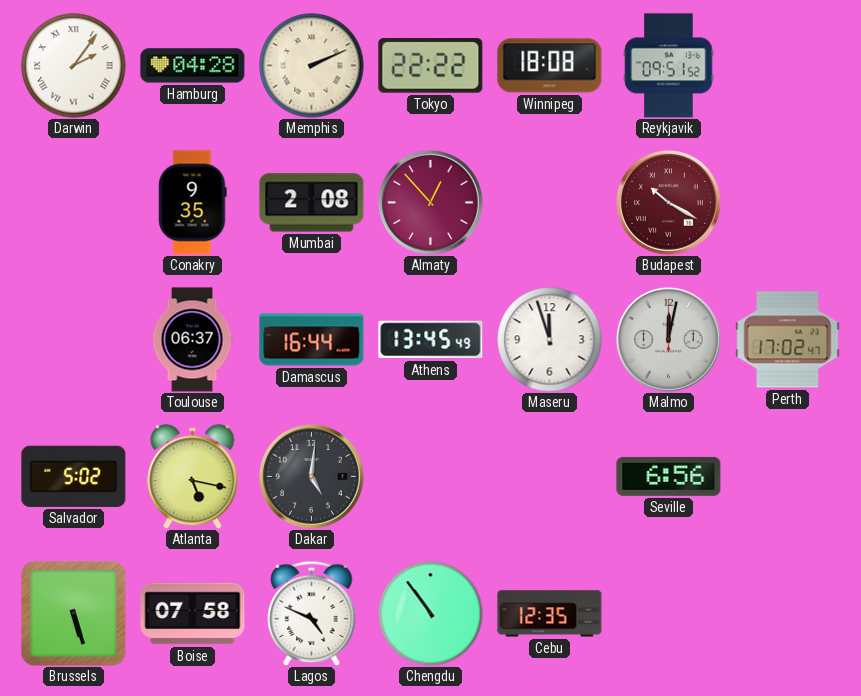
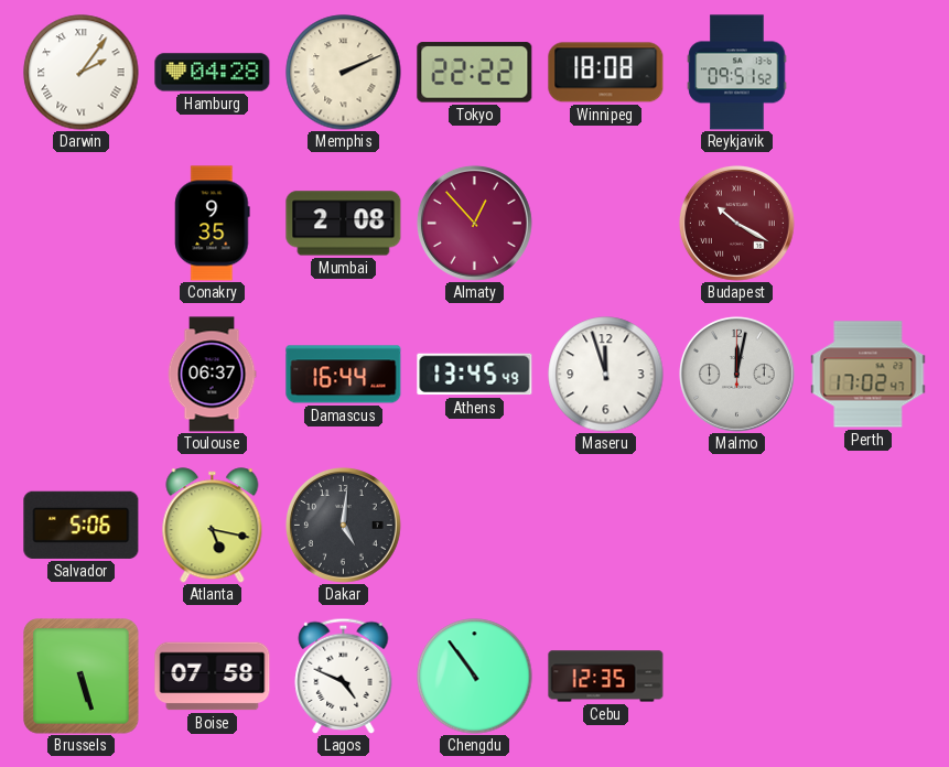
Salvador: 5:02 -> 5:06 (82, 525)
Seville: 6:56 -> none (669, 476)
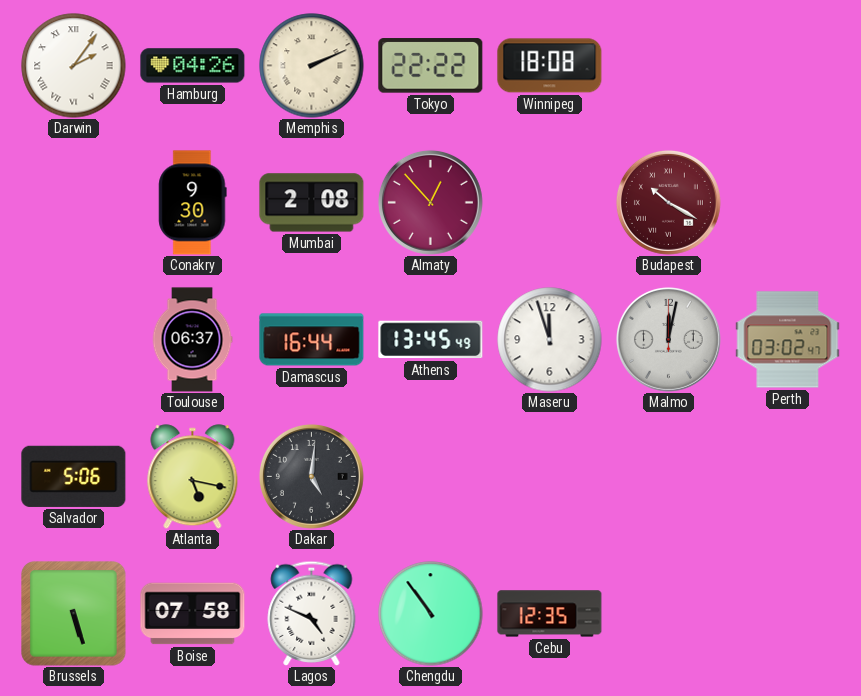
Hamburg: 04:28 -> 04:26 (193, 66)
Reykjavik: 09:51 -> none (737, 73)
Conakry: 9:35 -> 9:30 (193, 203)
Perth: 17:02 -> 03:02 (788, 340)
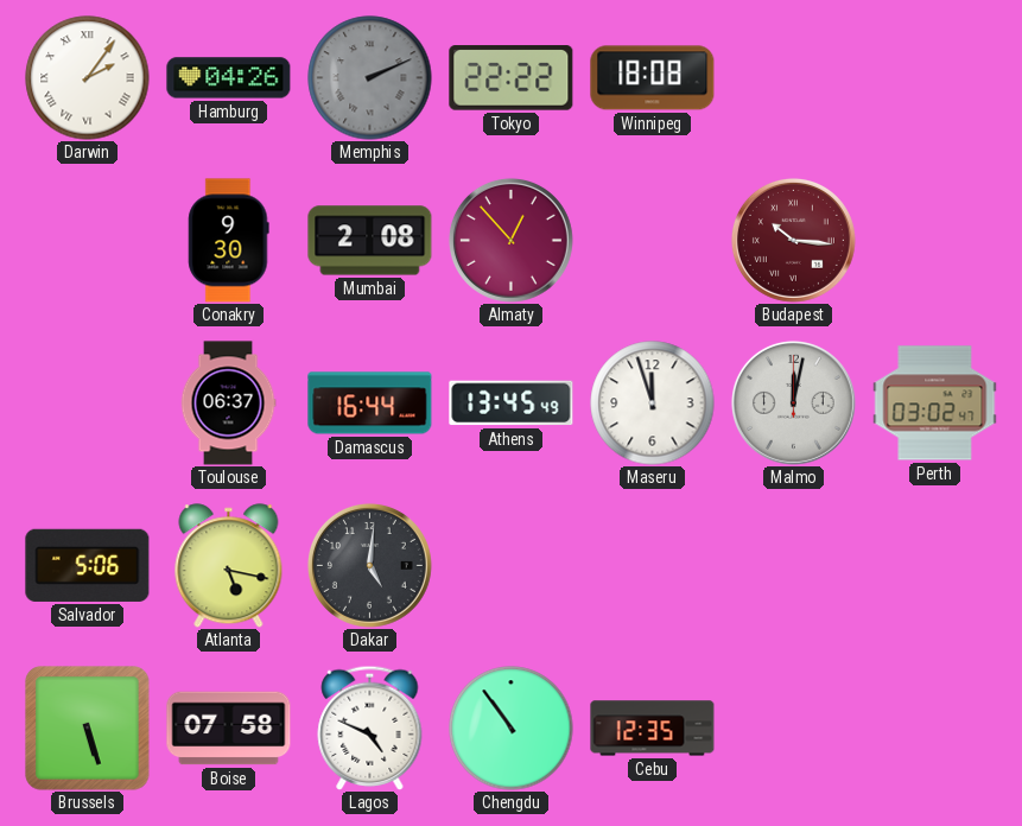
Memphis dial: cream -> grey (370, 78)
Budapest: 10:20 -> 10:16 (793, 240)
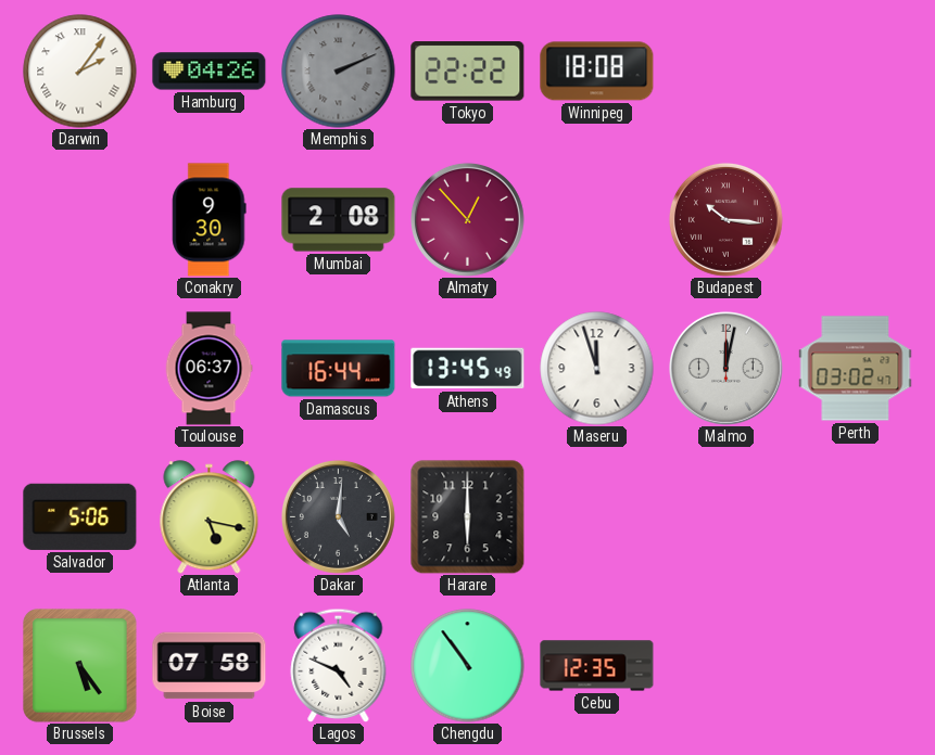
Harare: none -> 6:00 (467, 516)
Brussels: 5:27 -> 5:24 (80, 666)
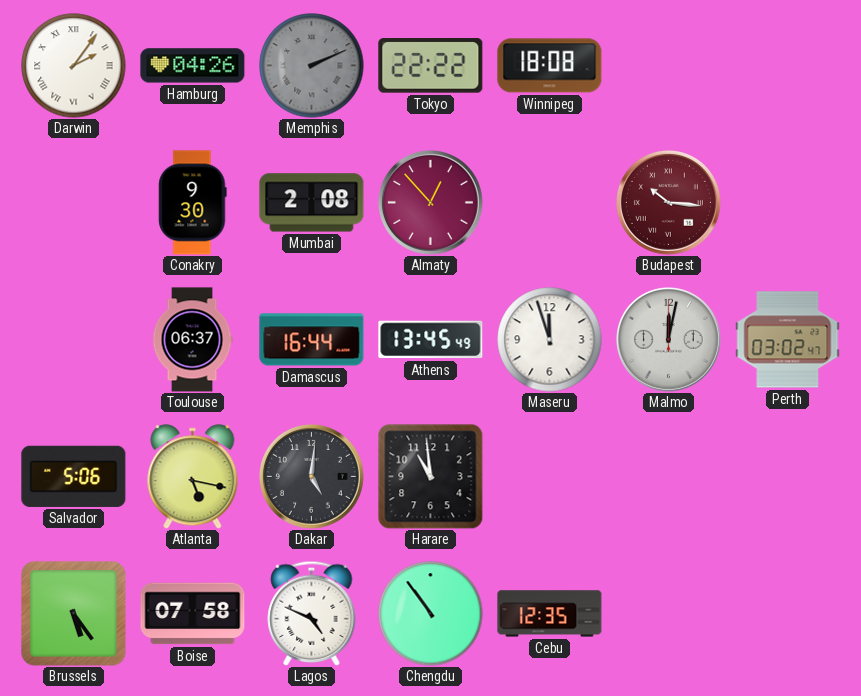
Harare: 6:00 -> 10:59 (430, 476)
